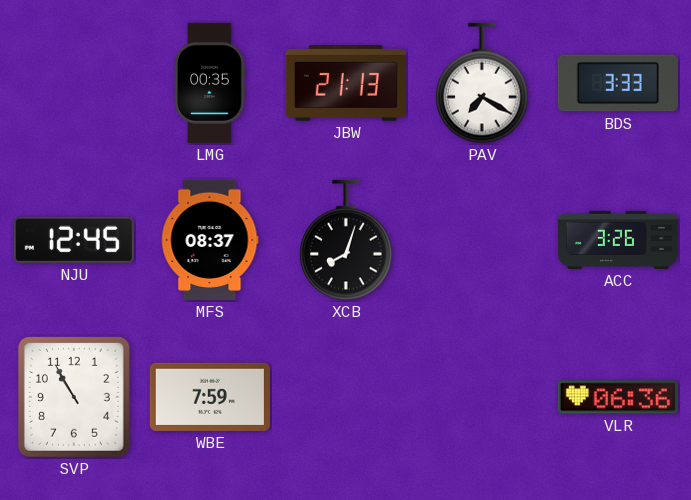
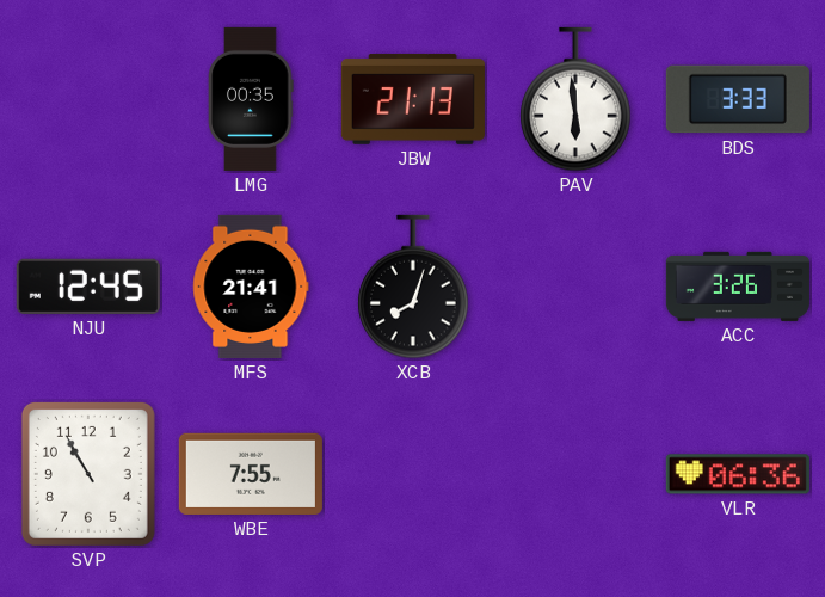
PAV: 7:20 -> 5:59 (575, 99)
MFS: 08:37 -> 21:41 (251, 287)
WBE: 7:59 -> 7:55 (251, 474)
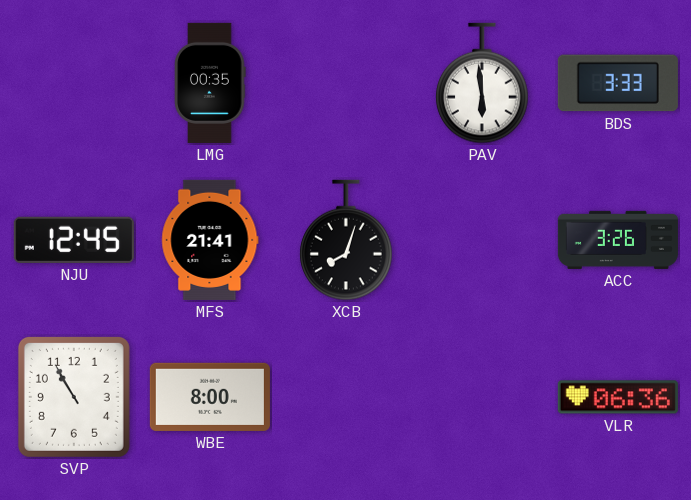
JBW: 21:13 -> none (413, 99)
WBE: 7:55 -> 8:00 (210, 397)
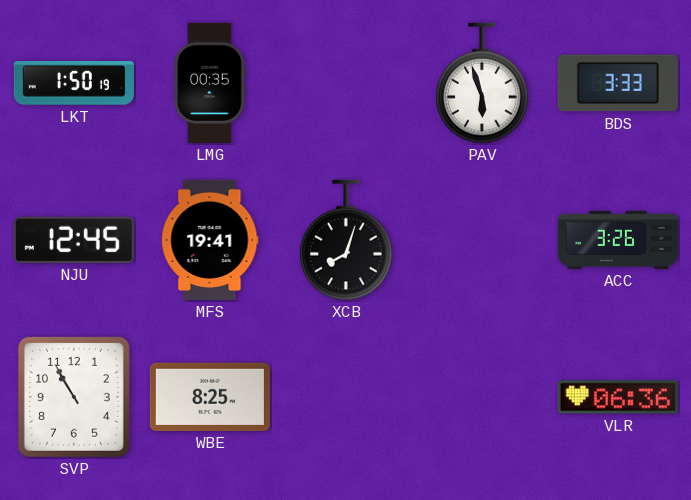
LKT: none -> 1:50 (74, 83)
PAV: 5:59 -> 5:57 (482, 83)
MFS: 21:41 -> 19:41 (210, 240)
WBE: 8:00 -> 8:25 (210, 397)
